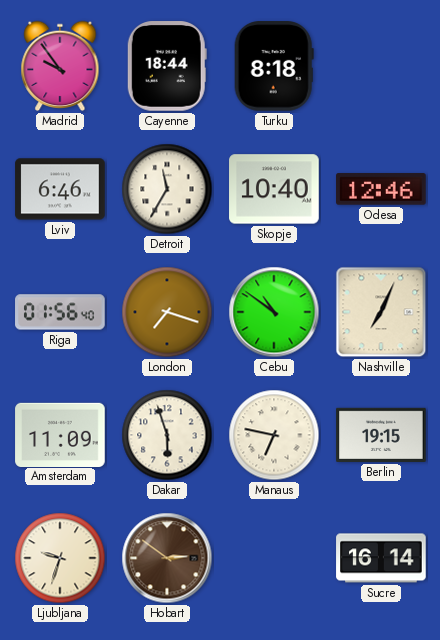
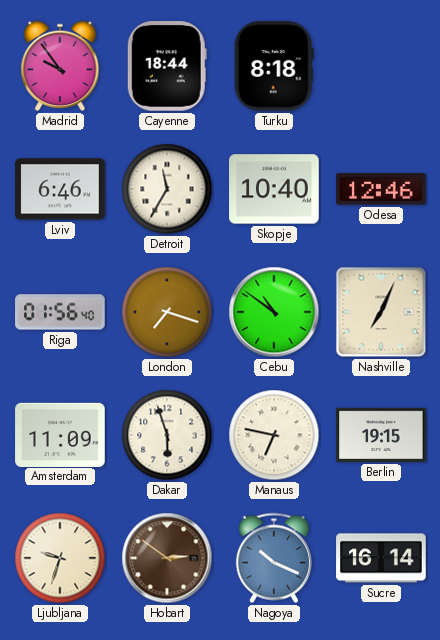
Nagoya: none -> 10:19 (274, 558)
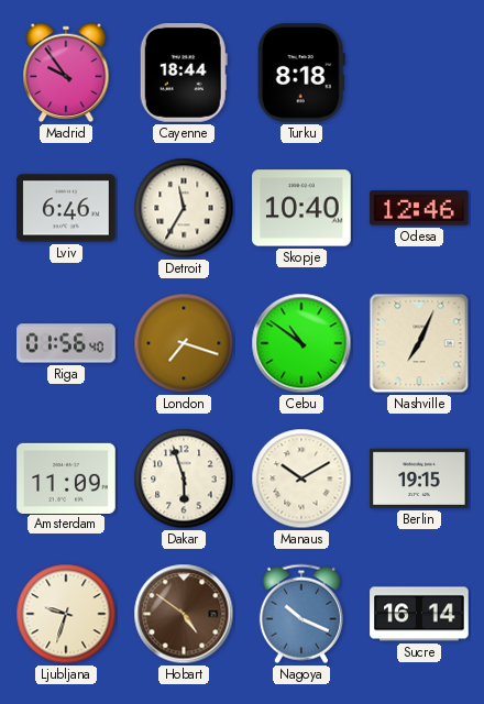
Manaus: 6:47 -> 10:10 (301, 479)
Hobart: 2:51 -> 4:51 (184, 614)
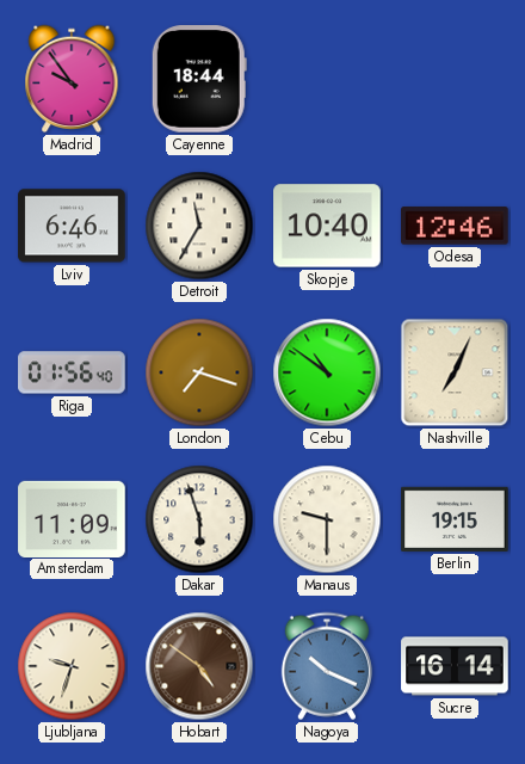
Turku: 8:18 -> none (301, 73)
Manaus: 10:10 -> 9:30 (327, 519)
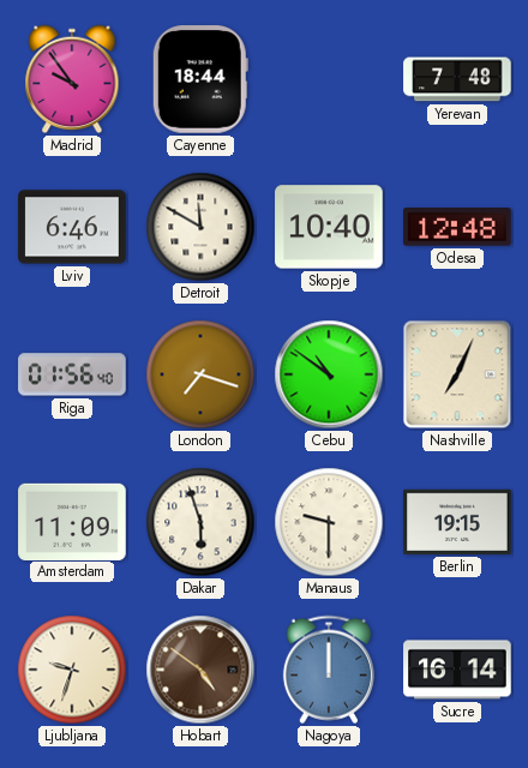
Yerevan: none -> 7:48 (457, 79)
Detroit: 11:35 -> 11:50 (200, 227)
Odesa: 12:46 -> 12:48 (457, 227)
Nagoya: 10:19 -> 12:00 (329, 670)
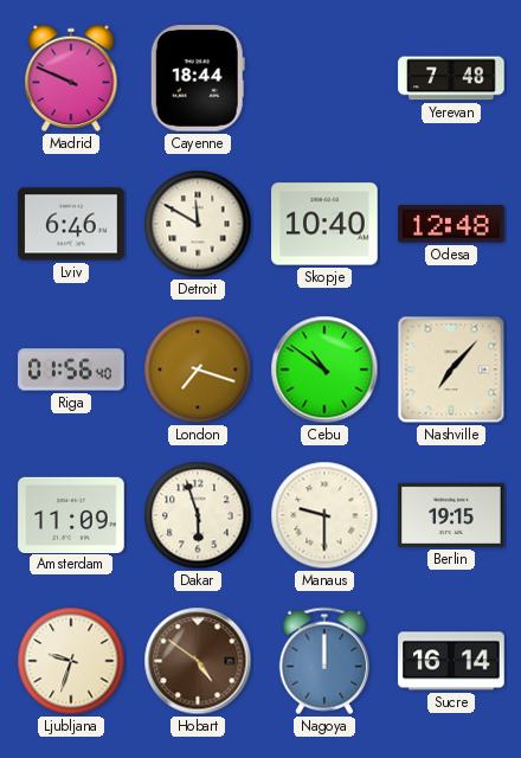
Madrid: 9:54 -> 9:49 (71, 78)
Nashville: 7:04 -> 7:07 (451, 370)
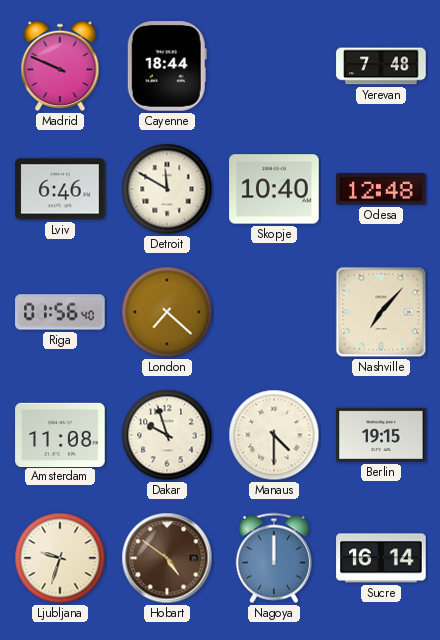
London: 7:18 -> 7:22 (167, 312)
Cebu: 10:51 -> none (324, 370)
Amsterdam: 11:09 -> 11:08 (60, 434)
Dakar: 5:57 -> 9:57 (167, 435)
Manaus: 9:30 -> 4:30 (274, 435)
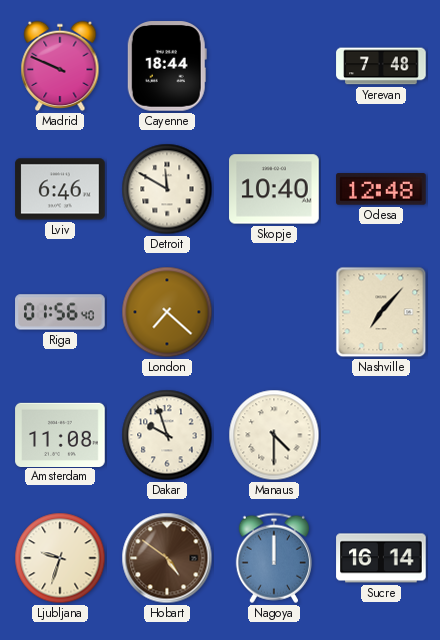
Berlin: 19:15 -> none (381, 435)
